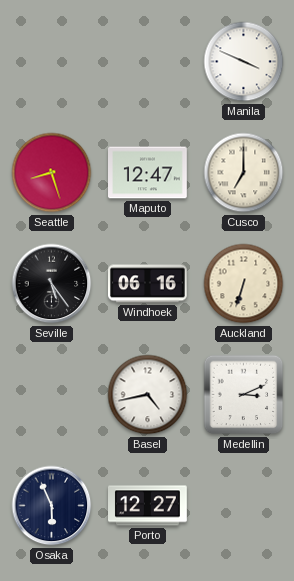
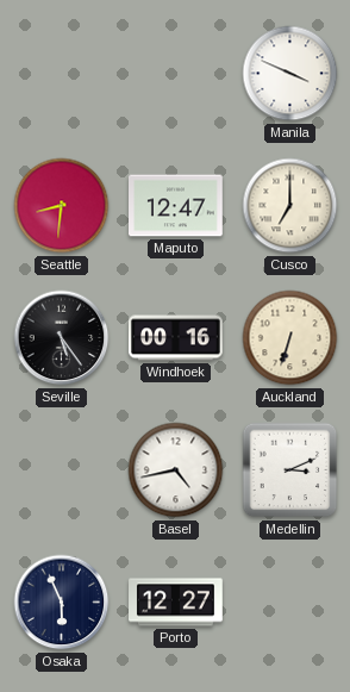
Seattle: 8:27 -> 8:31 (62, 206)
Windhoek: 06:16 -> 00:16 (176, 338)
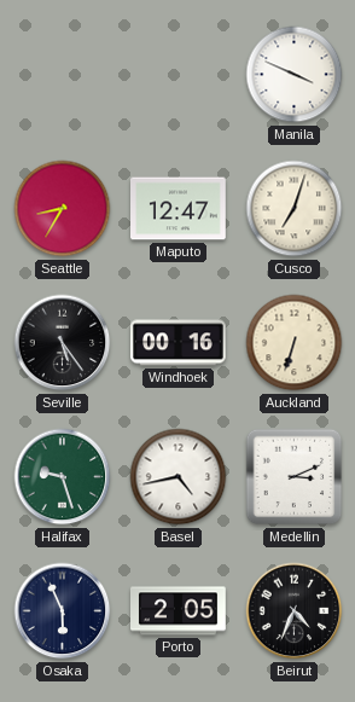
Seattle: 8:31 -> 8:35 (63, 209)
Cusco: 7:00 -> 7:03 (295, 209)
Halifax: none -> 9:27 (63, 477)
Porto: 12:27 -> 2:05 (179, 611)
Beirut: none -> 4:34 (295, 611)
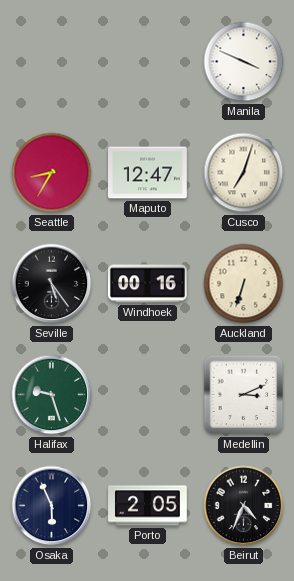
Basel: 4:43 -> none (179, 477)
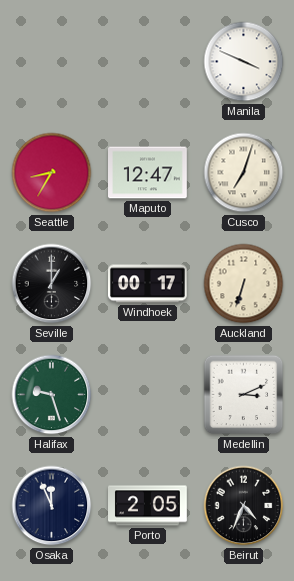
Seville: 5:24 -> 1:00 (52, 284)
Windhoek: 00:16 -> 00:17 (148, 284)
Osaka: 5:56 -> 11:56 (52, 506)
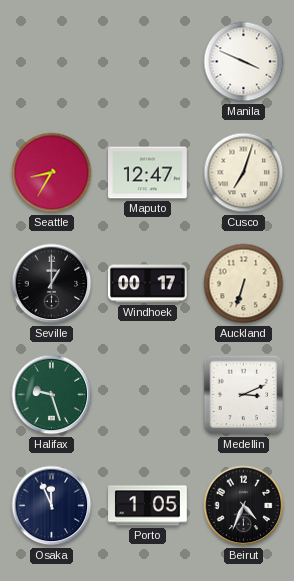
Porto: 2:05 -> 1:05 (148, 506)
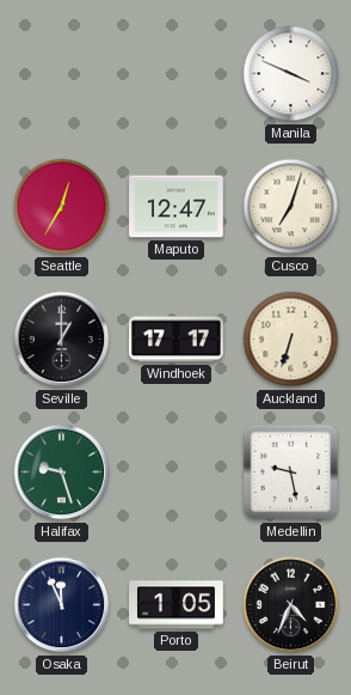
Seattle: 8:35 -> 12:35 (62, 207)
Windhoek: 00:17 -> 17:17 (177, 340)
Medellin: 3:11 -> 9:28 (291, 473)
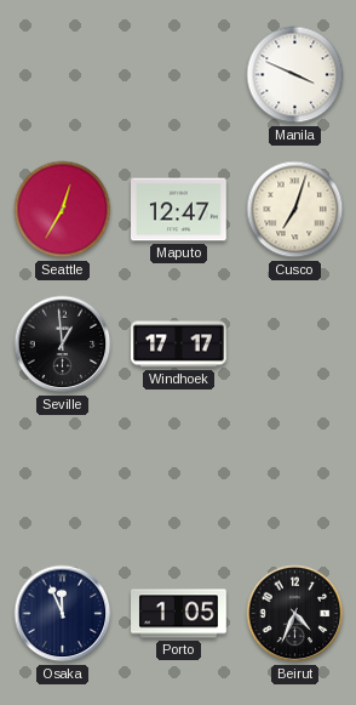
Seville: 1:00 -> 12:59 (63, 345)
Auckland: 6:33 -> none (291, 340)
Halifax: 9:27 -> none (62, 473)
Medellin: 9:28 -> none (291, 473)
